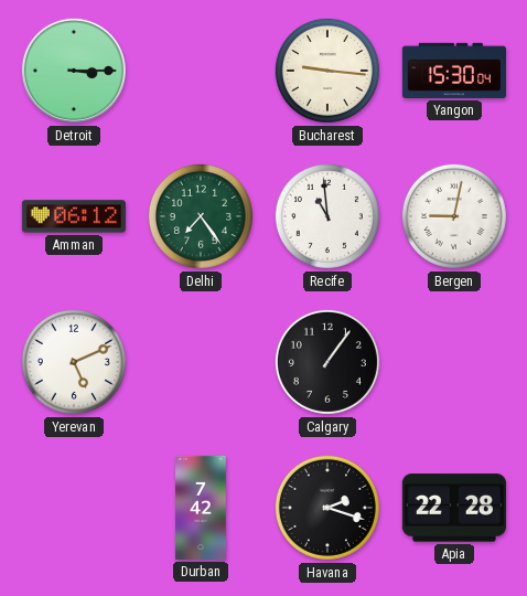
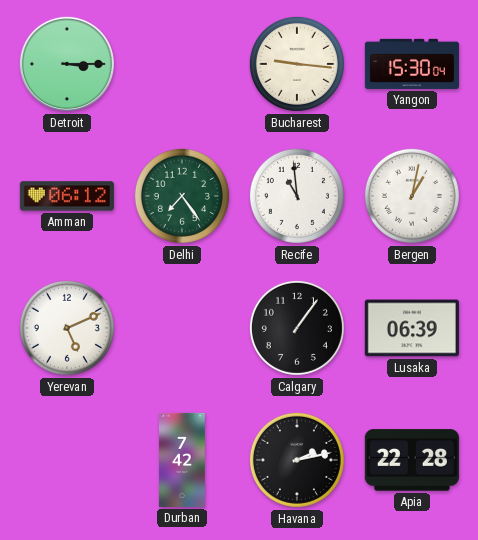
Bergen: 9:02 -> 1:02 (412, 196)
Lusaka: none -> 06:39 (412, 328)
Havana: 2:18 -> 2:13 (297, 460)
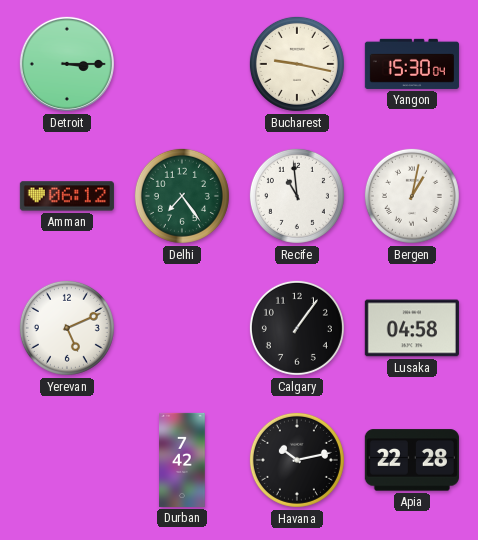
Bucharest: 9:16 -> 9:17 (297, 64)
Lusaka: 06:39 -> 04:58 (412, 328)
Havana: 2:13 -> 10:13 (297, 460)
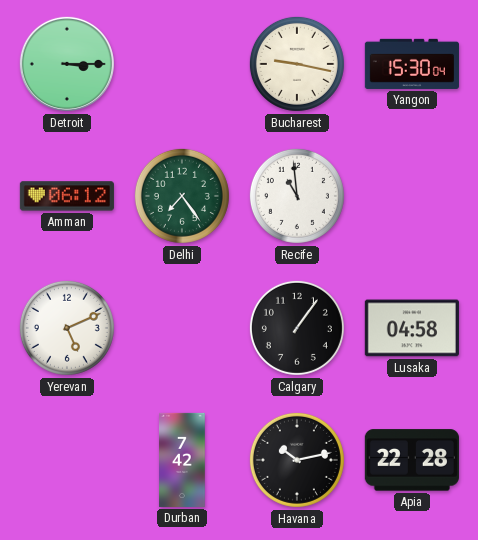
Bergen: 1:02 -> none (412, 196)
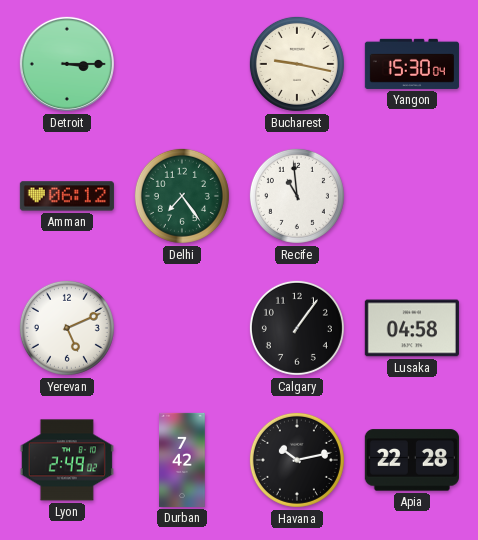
Lyon: none -> 2:49 (67, 460)
